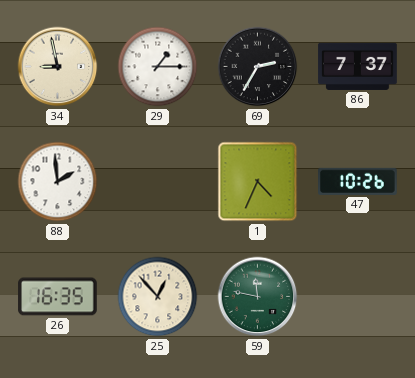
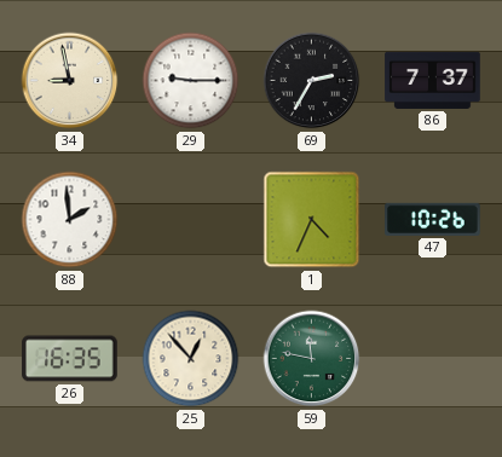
29: 1:15 -> 9:15 (191, 81)
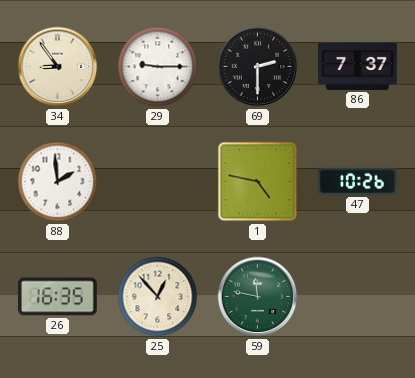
34: 8:58 -> 8:54 (58, 67)
69: 2:35 -> 2:30 (258, 67)
1: 4:34 -> 4:47 (258, 182)
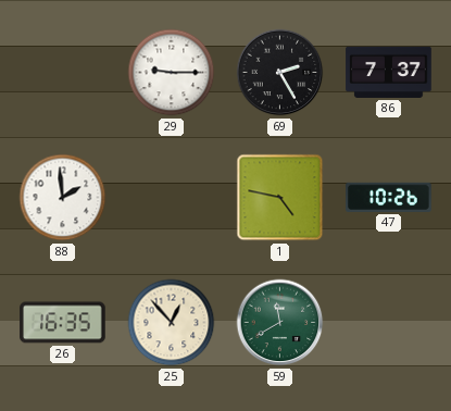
34: 8:54 -> none (58, 67)
69: 2:30 -> 2:25 (280, 73)
59: 11:47 -> 11:40 (280, 323)
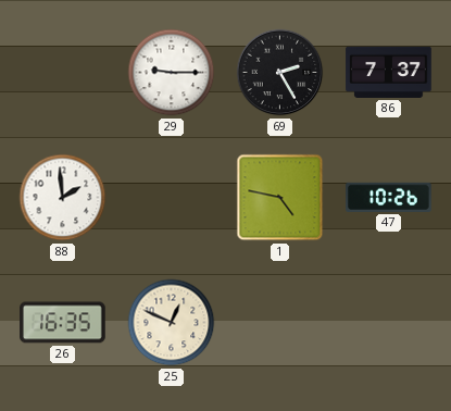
25: 12:53 -> 12:49 (172, 323)
59: 11:40 -> none (280, 323)
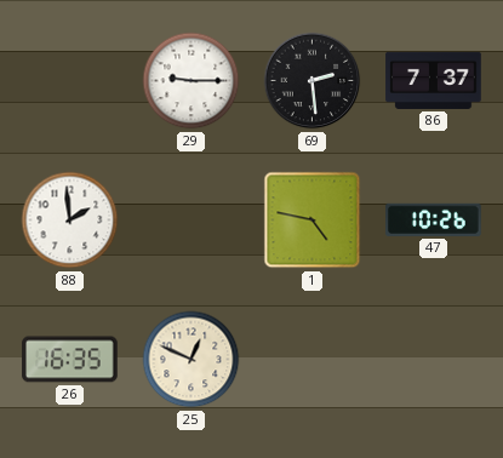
69: 2:25 -> 2:29 (313, 81)
